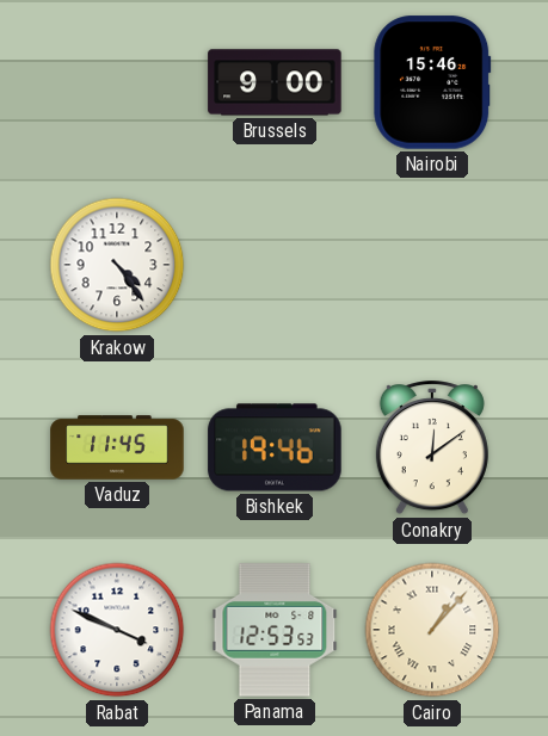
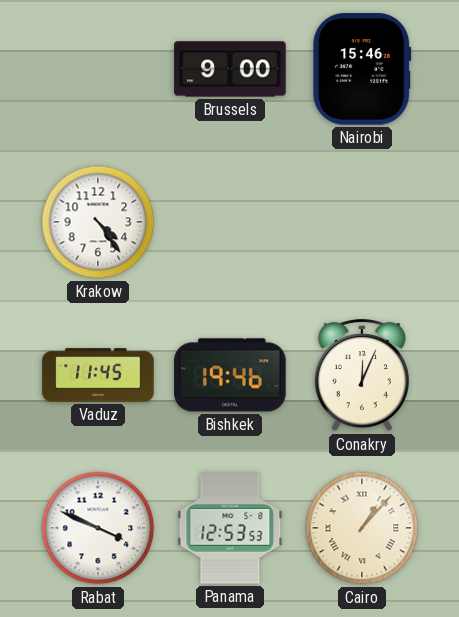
Conakry: 12:09 -> 12:04 (362, 376)
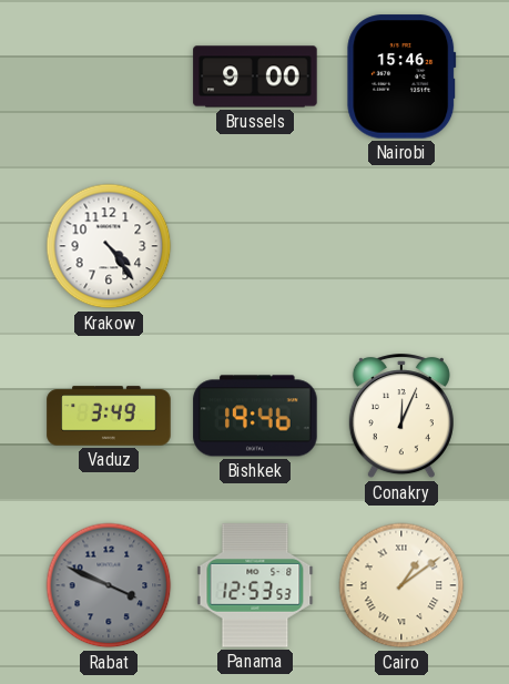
Vaduz: 11:45 -> 3:49 (109, 416)
Rabat dial: white -> grey (109, 585)
Cairo: 1:07 -> 1:09 (401, 585)
